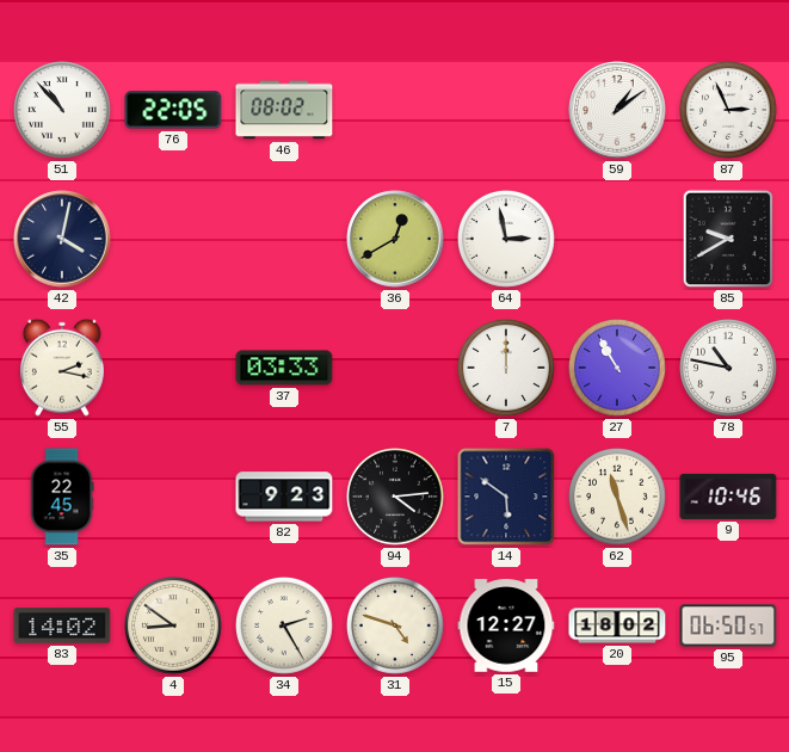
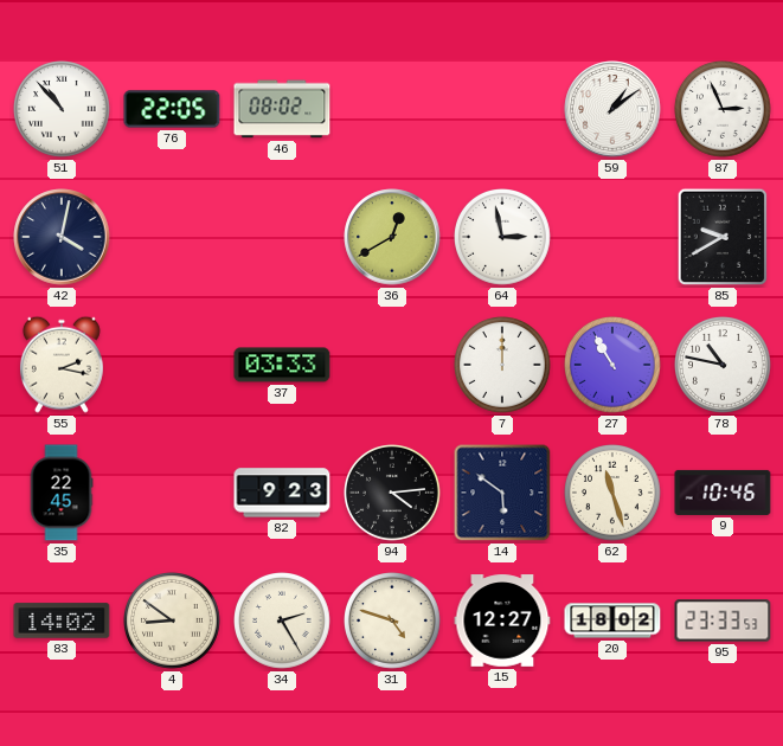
95: 06:50 -> 23:33 (723, 620)
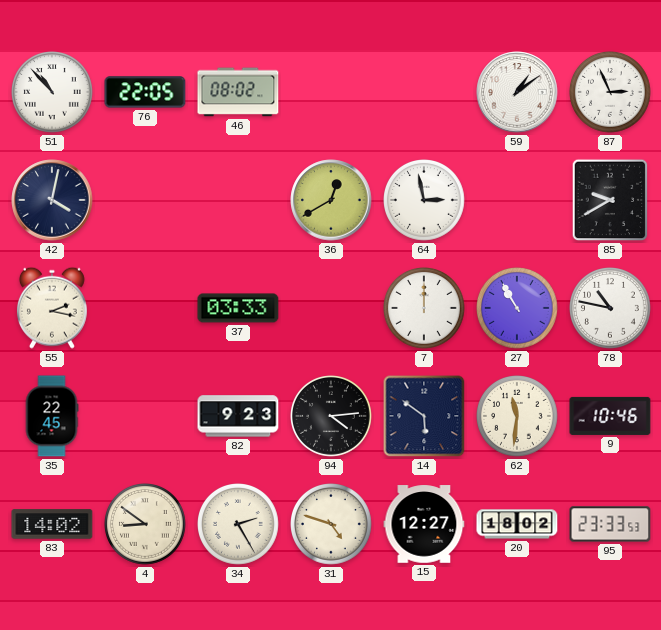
62: 11:27 -> 11:31 (518, 417)
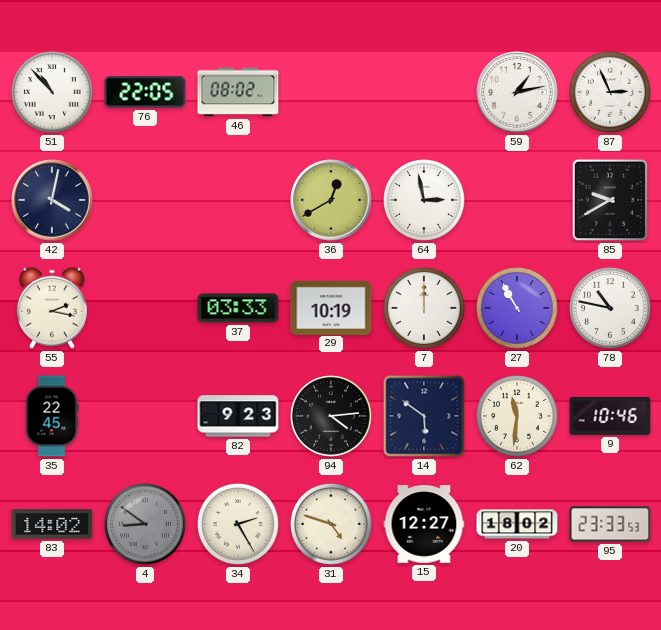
59: 1:09 -> 1:13 (517, 92)
29: none -> 10:19 (331, 307)
4 dial: cream -> grey (146, 525)
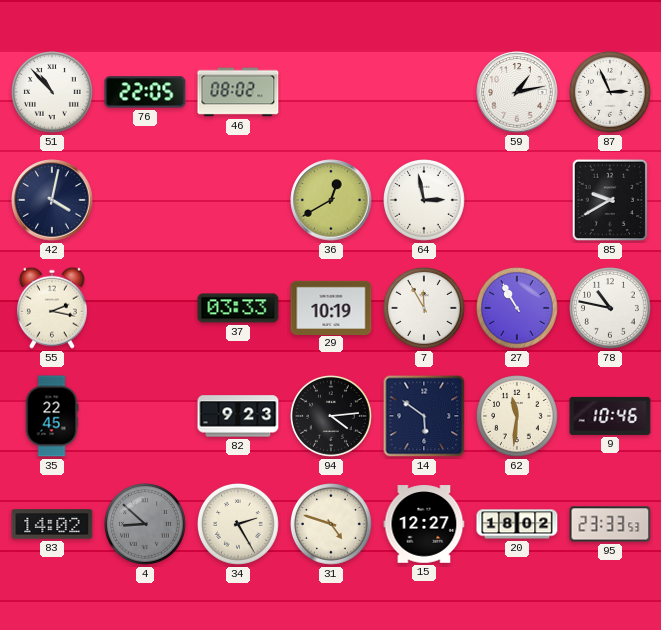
7: 12:00 -> 11:55 (425, 309)
4: 8:51 -> 8:52 (146, 525)
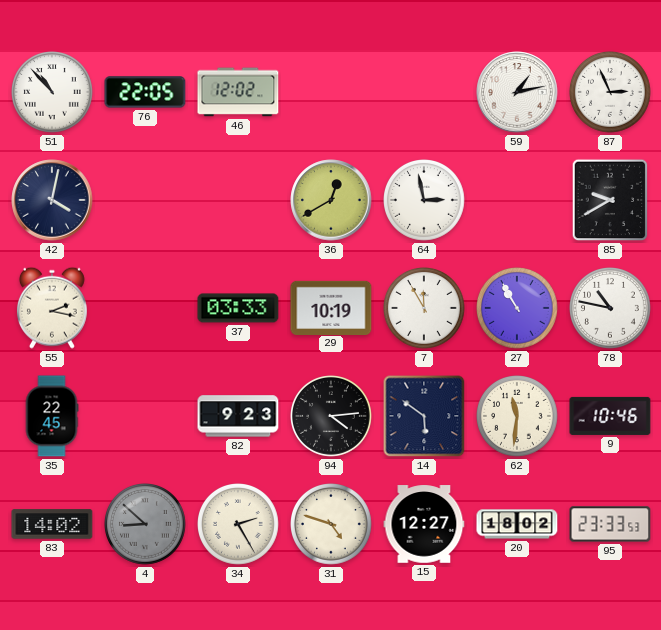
46: 08:02 -> 12:02 (238, 92)
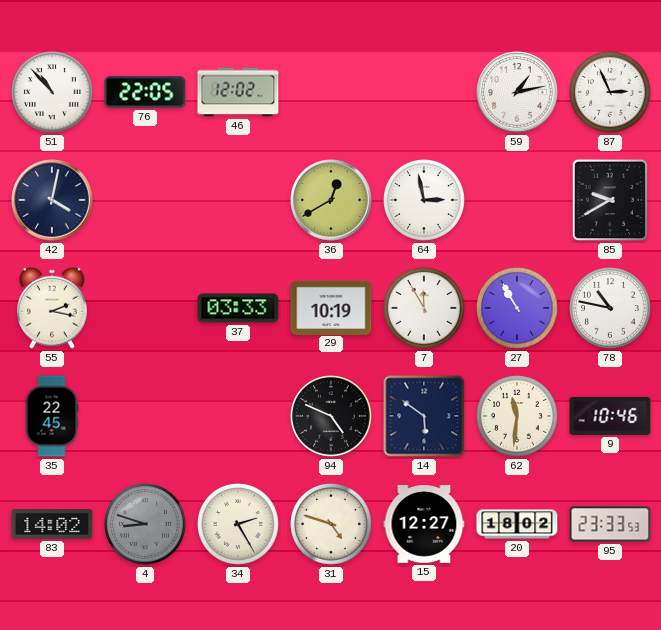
82: 9:23 -> none (238, 416)
94: 4:14 -> 4:49 (332, 417)
4: 8:52 -> 8:48 (146, 525)
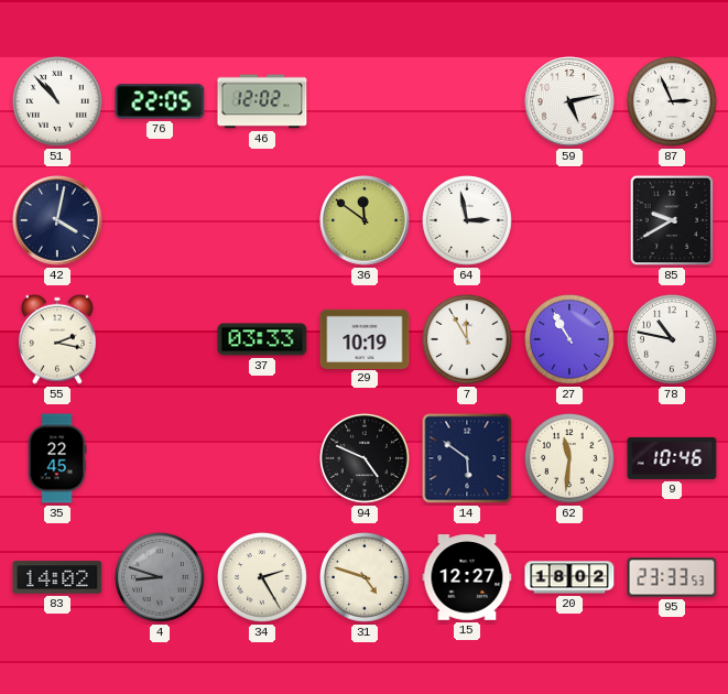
59: 1:13 -> 5:13 (569, 101)
36: 12:40 -> 11:51 (365, 220)
